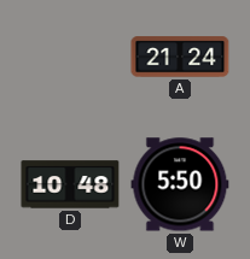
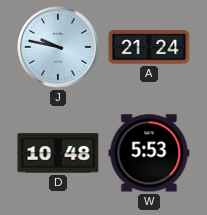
J: none -> 9:47 (58, 47)
W: 5:50 -> 5:53 (149, 153)
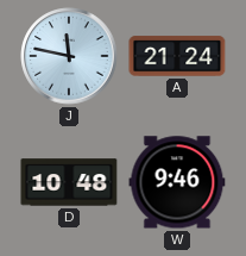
J: 9:47 -> 11:47 (69, 56)
W: 5:53 -> 9:46 (177, 182)
